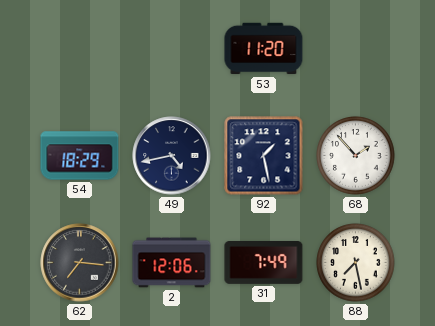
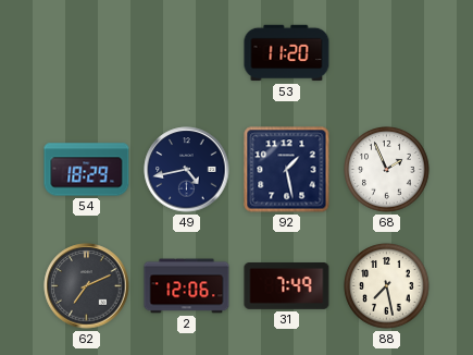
68: 1:53 -> 1:56 (387, 170)
62: 7:16 -> 7:11 (87, 286)
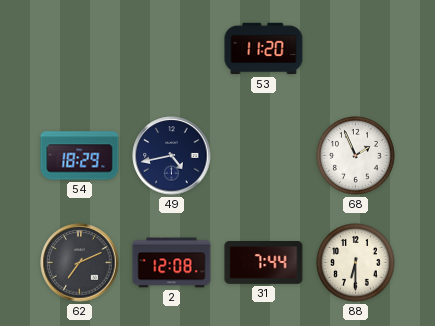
92: 1:28 -> none (287, 170)
2: 12:06 -> 12:08 (172, 263)
31: 7:49 -> 7:44 (264, 263)
88: 7:28 -> 6:30 (356, 263)
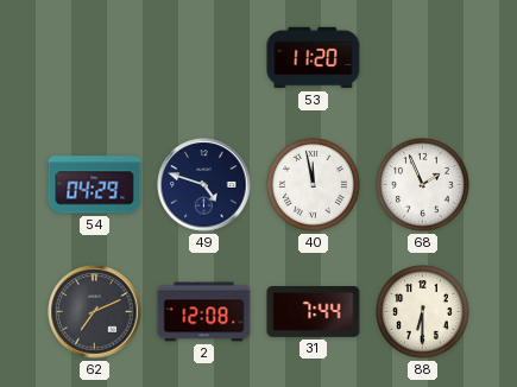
54: 18:29 -> 04:29 (95, 185)
49: 4:43 -> 4:48 (204, 185)
40: none -> 11:58 (314, 185)
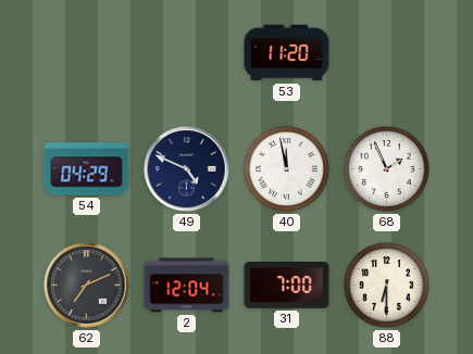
49: 4:48 -> 4:49 (187, 169)
2: 12:08 -> 12:04 (187, 286)
31: 7:44 -> 7:00 (287, 286)
